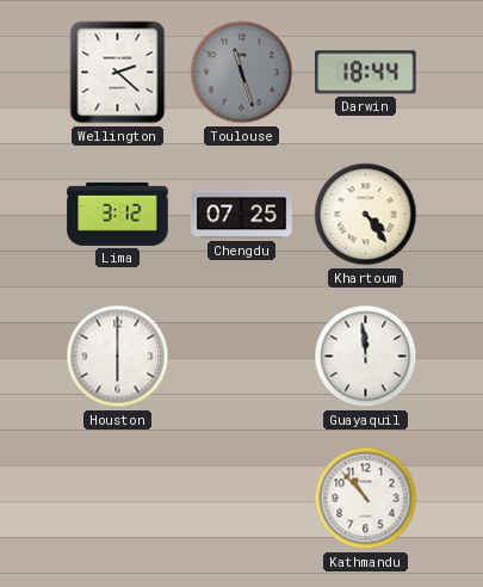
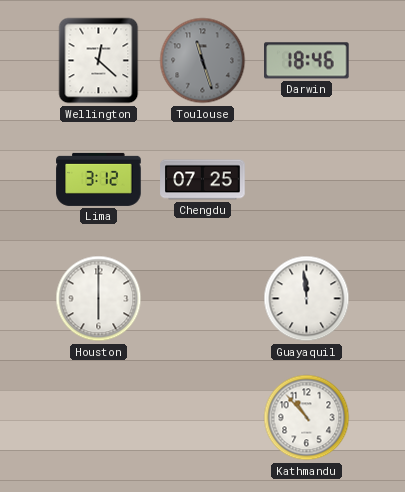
Wellington: 2:22 -> 12:22 (99, 61)
Darwin: 18:44 -> 18:46 (307, 61)
Khartoum: 4:24 -> none (366, 215)
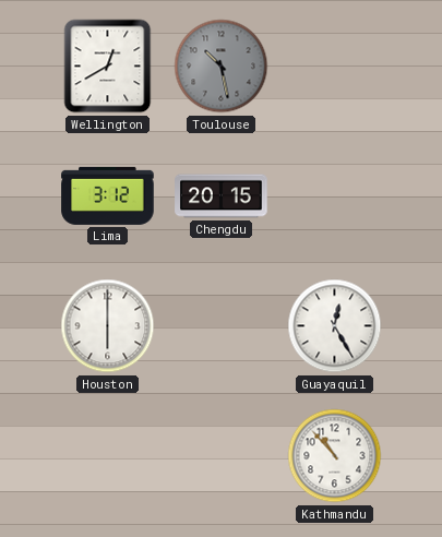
Wellington: 12:22 -> 12:40 (108, 67)
Toulouse: 11:27 -> 10:28 (222, 67)
Darwin: 18:46 -> none (307, 61)
Chengdu: 07:25 -> 20:15 (222, 196)
Guayaquil: 11:59 -> 12:25 (335, 326)
